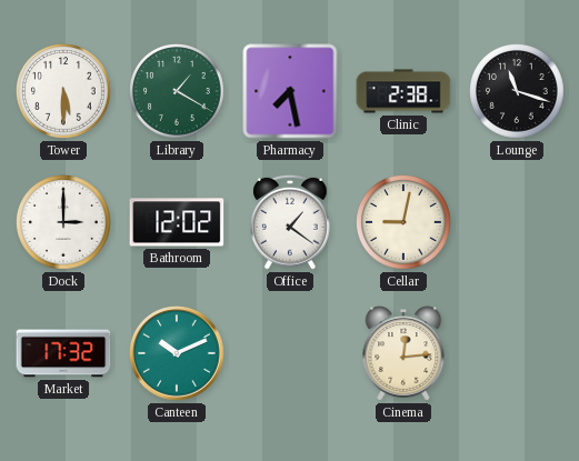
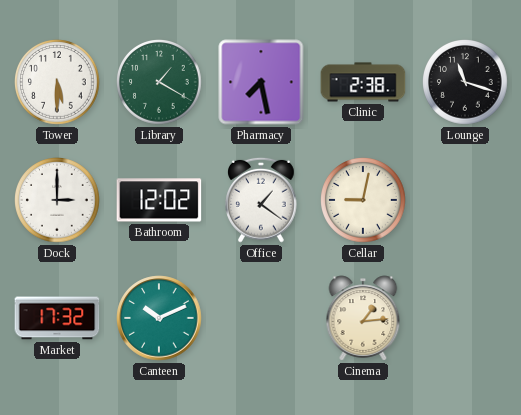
Cinema: 12:14 -> 1:14 (363, 318)
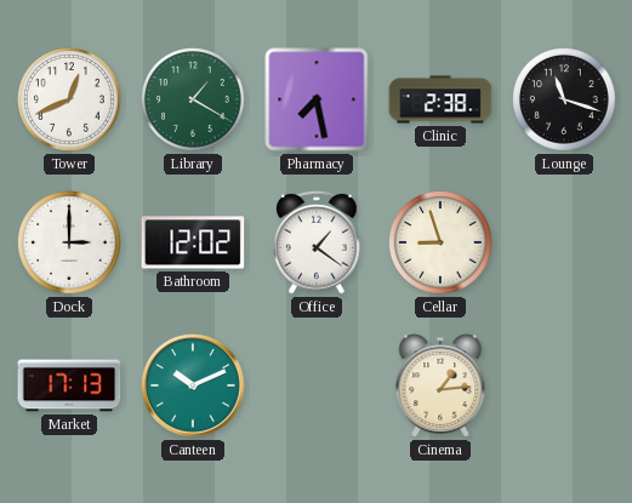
Tower: 5:30 -> 12:41 (69, 99)
Cellar: 9:02 -> 8:57 (440, 242)
Market: 17:32 -> 17:13 (69, 385)
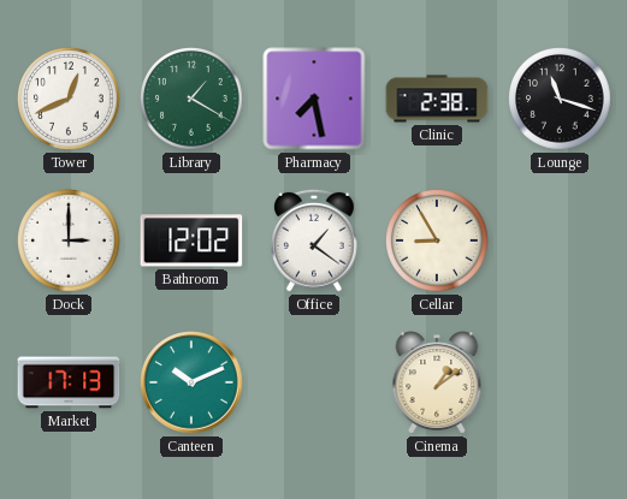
Cellar: 8:57 -> 8:55 (437, 240)
Cinema: 1:14 -> 1:09 (437, 382)
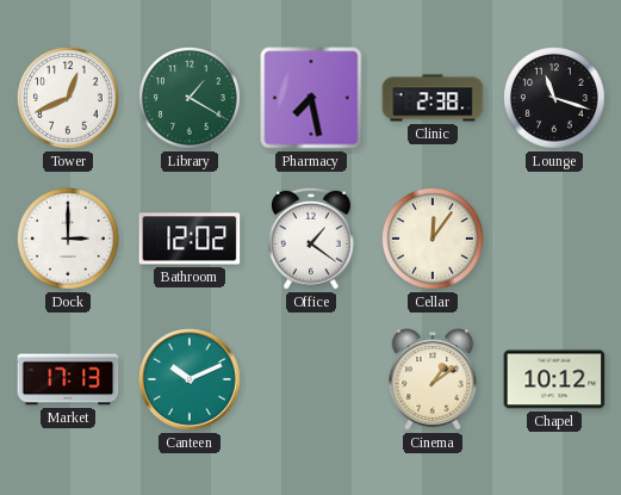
Cellar: 8:55 -> 12:06 (433, 239)
Chapel: none -> 10:12 (554, 379)
